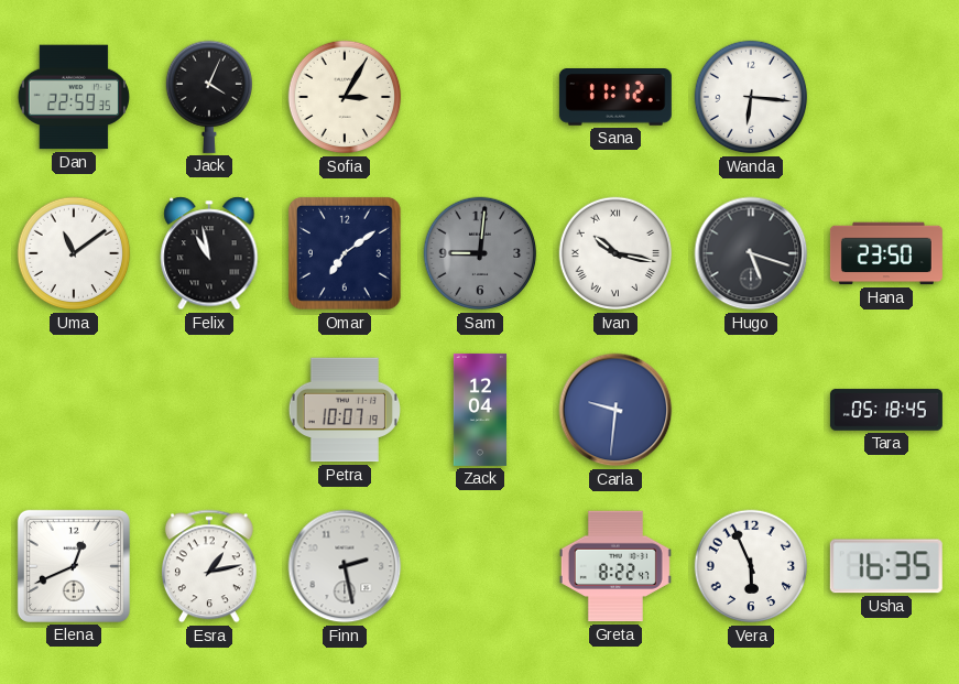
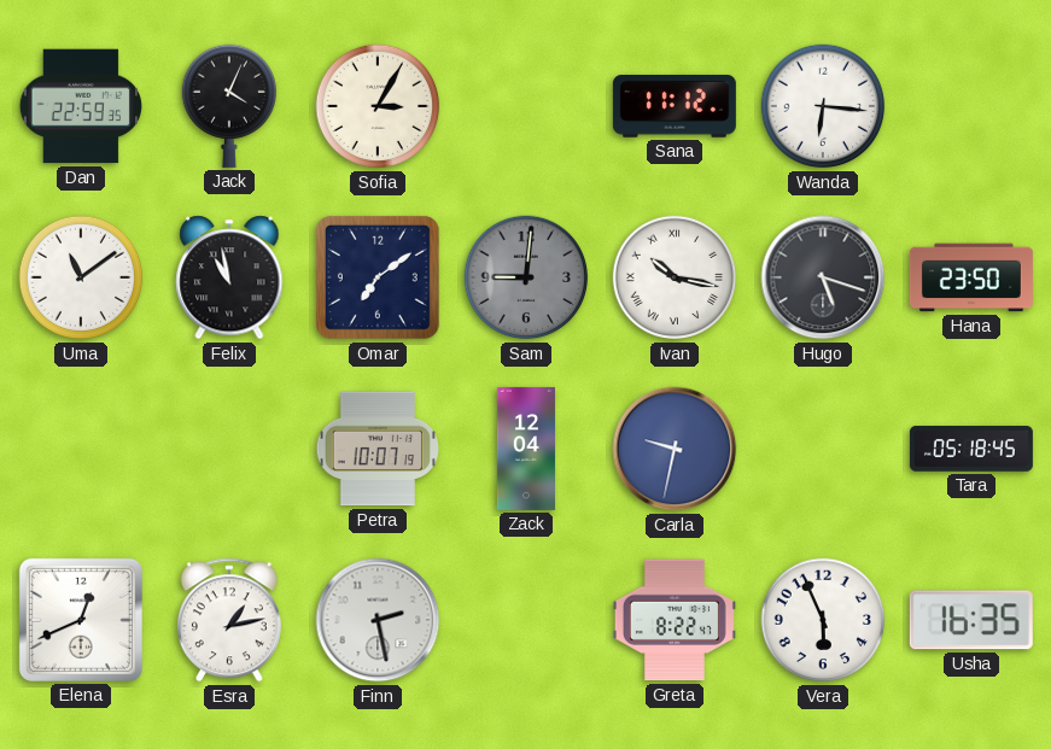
Carla: 9:31 -> 9:32 (675, 449)
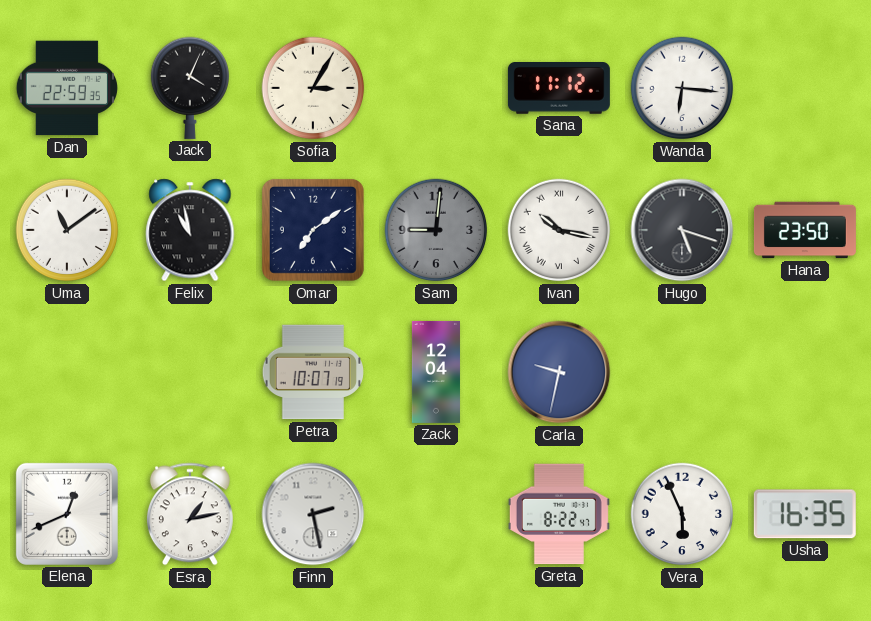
Tara: 05:18 -> none (971, 449)
